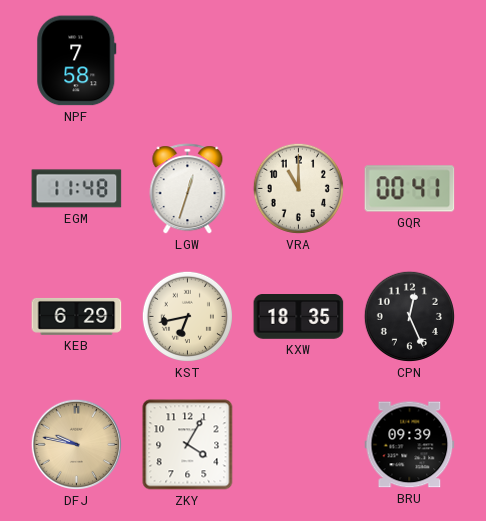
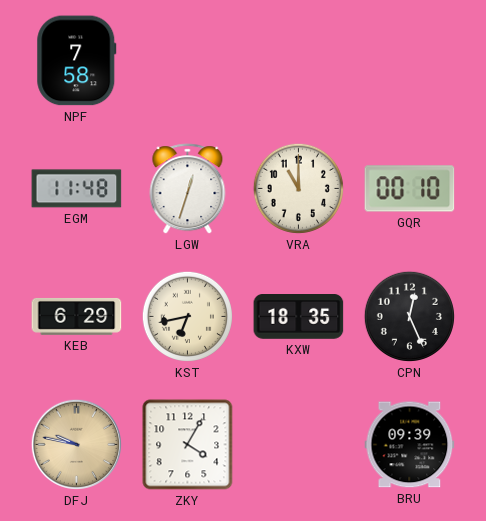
GQR: 00:41 -> 00:10 (410, 189)
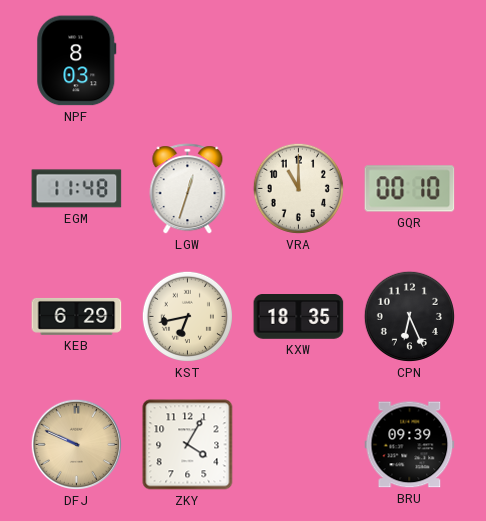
NPF: 7:58 -> 8:03 (77, 61)
CPN: 12:26 -> 6:26 (409, 316)
DFJ: 9:47 -> 9:49 (76, 444)
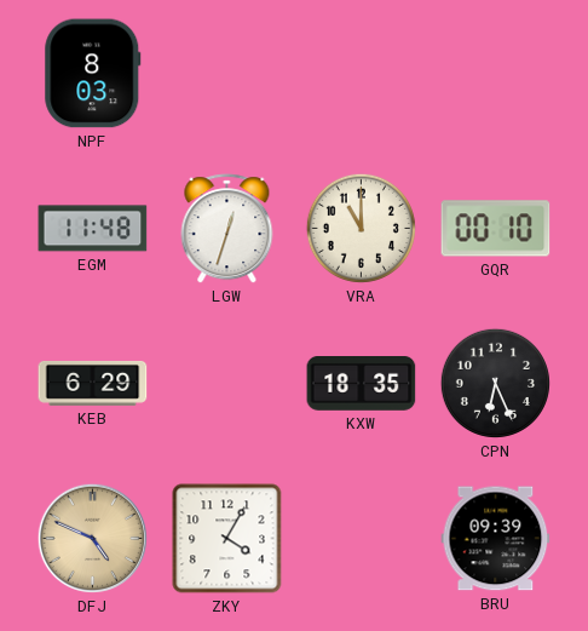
KST: 6:43 -> none (187, 316)
DFJ: 9:49 -> 4:49 (92, 538)
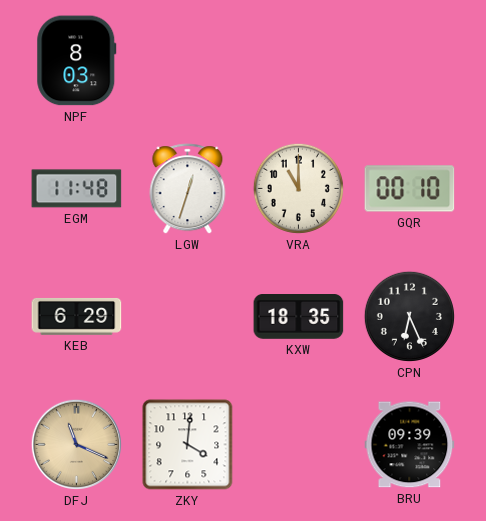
DFJ: 4:49 -> 11:19 (76, 444)
ZKY: 4:05 -> 4:01 (188, 445)
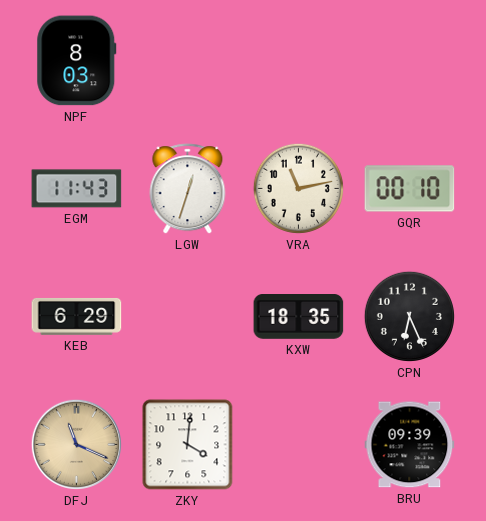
EGM: 11:48 -> 11:43 (77, 189)
VRA: 11:00 -> 11:13 (298, 188)
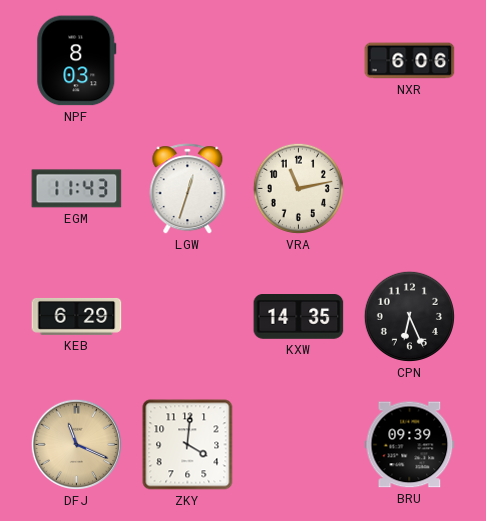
NXR: none -> 6:06 (410, 61)
GQR: 00:10 -> none (410, 189)
KXW: 18:35 -> 14:35 (299, 317)
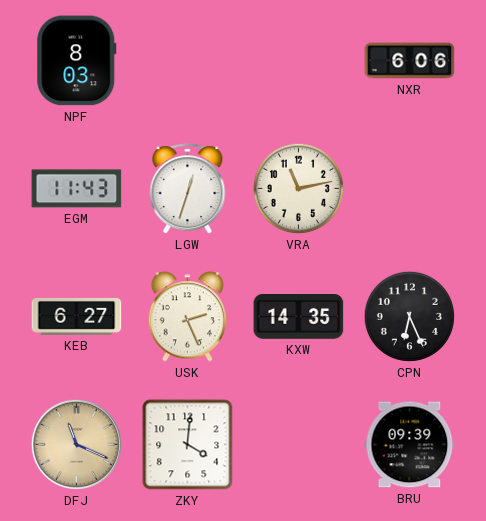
KEB: 6:29 -> 6:27 (77, 316)
USK: none -> 2:26 (187, 317)
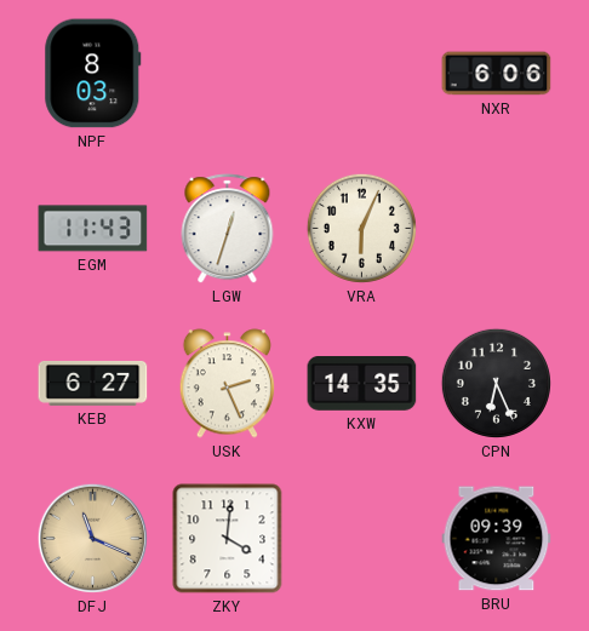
VRA: 11:13 -> 6:04 (361, 228)
